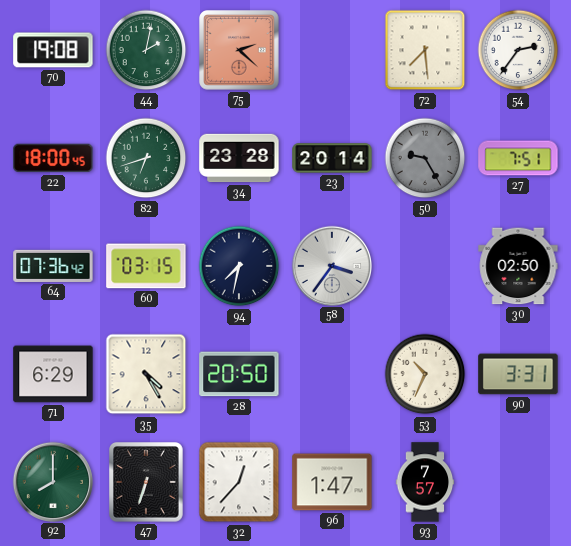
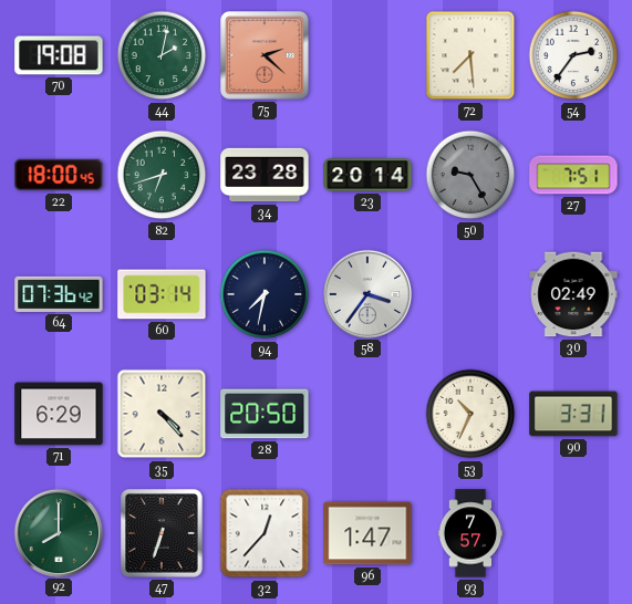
60: 03:15 -> 03:14 (162, 294)
30: 02:50 -> 02:49 (573, 294)
35: 4:25 -> 4:23 (162, 414)
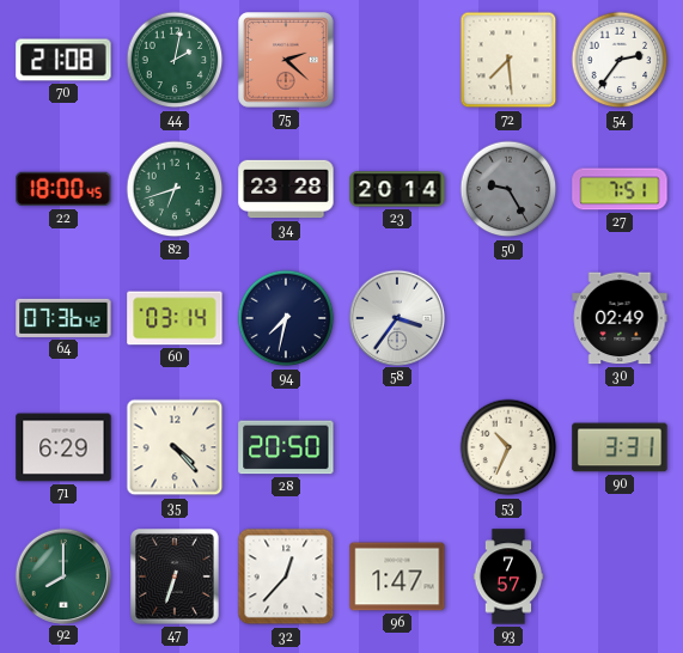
70: 19:08 -> 21:08 (63, 60)
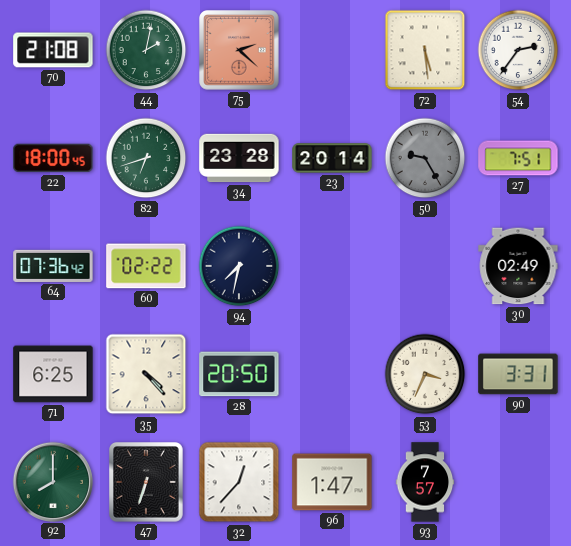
72: 7:29 -> 5:29 (425, 50)
60: 03:14 -> 02:22 (146, 266)
58: 3:36 -> none (396, 317)
71: 6:29 -> 6:25 (53, 374)
53: 10:34 -> 3:34 (425, 374)
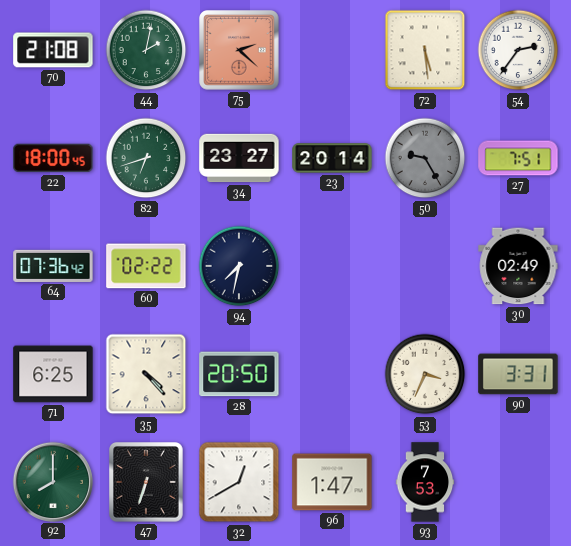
34: 23:28 -> 23:27 (239, 158)
32: 12:37 -> 12:40 (239, 482)
93: 7:57 -> 7:53 (425, 482)
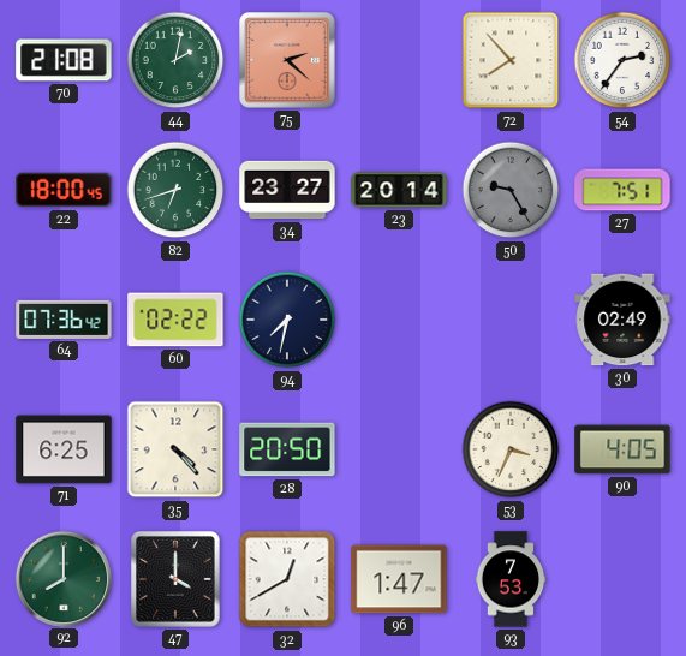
72: 5:29 -> 7:53 (511, 60)
90: 3:31 -> 4:05 (622, 449)
47: 6:33 -> 4:00 (177, 579)
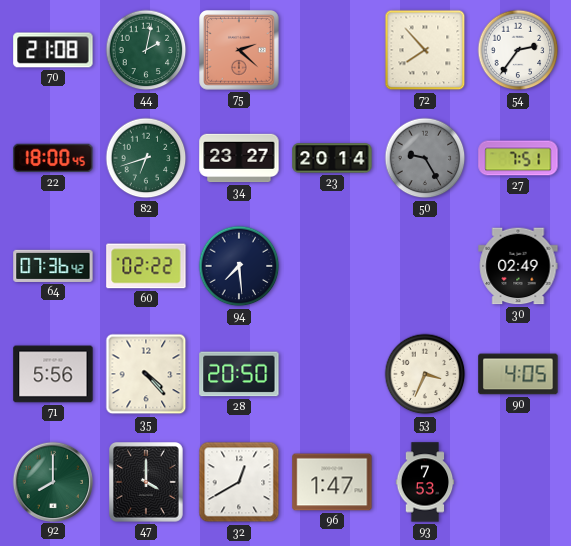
94: 7:32 -> 7:29 (239, 266)
71: 6:25 -> 5:56 (53, 374)
